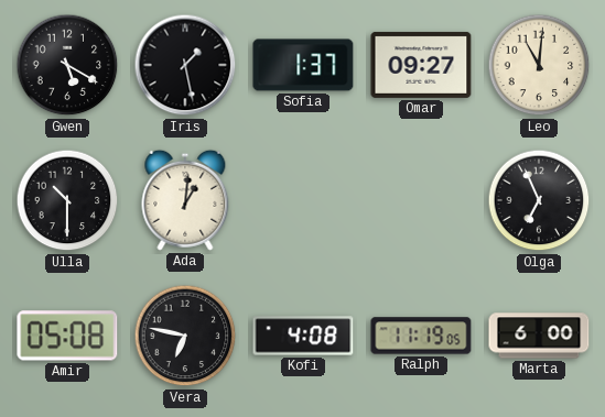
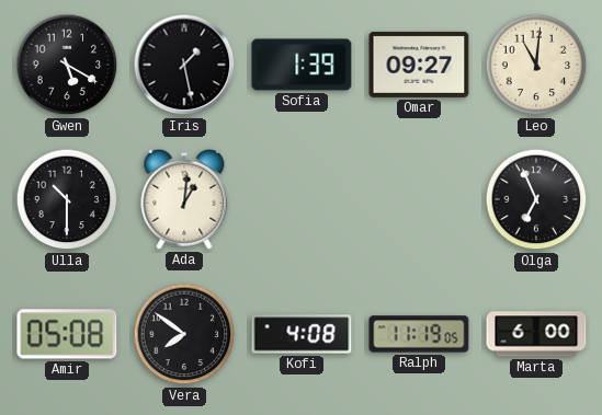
Sofia: 1:37 -> 1:39 (302, 65)
Vera: 6:47 -> 7:51 (184, 334)
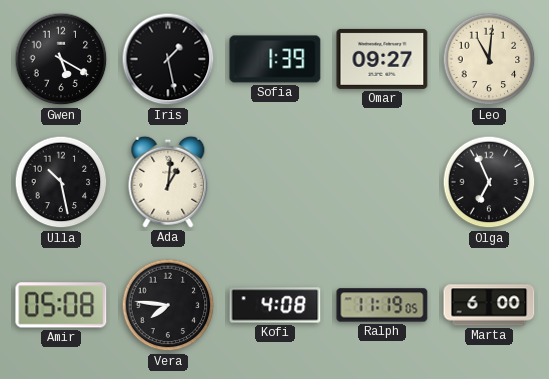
Ulla: 10:30 -> 10:28 (61, 182)
Vera: 7:51 -> 7:46 (168, 305)
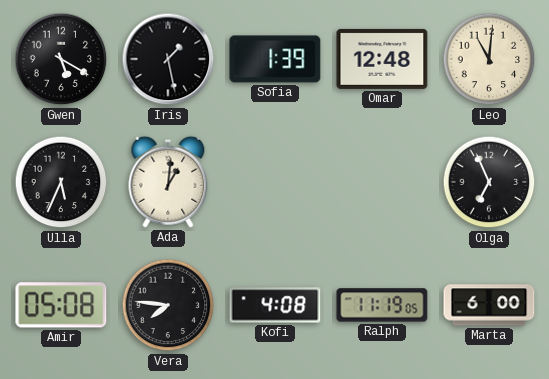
Omar: 09:27 -> 12:48 (382, 59)
Ulla: 10:28 -> 5:34 (61, 182)
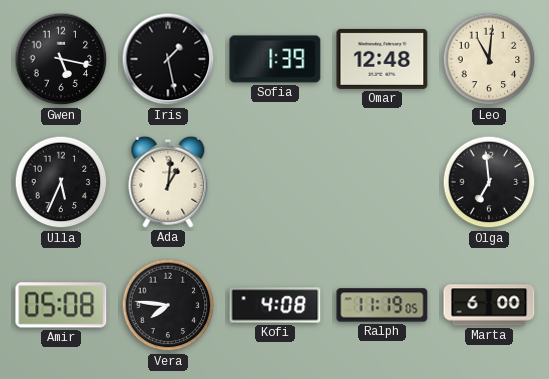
Gwen: 5:20 -> 5:17 (61, 59)
Olga: 6:56 -> 6:59 (489, 182)
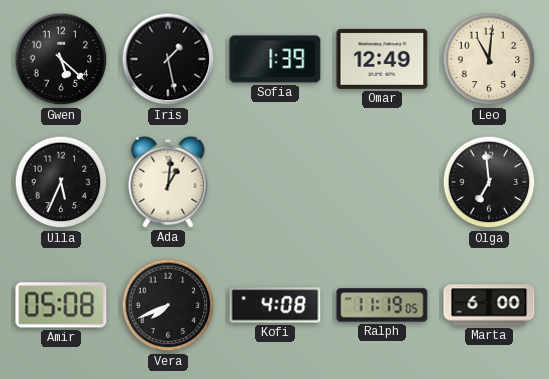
Gwen: 5:17 -> 5:22 (61, 59)
Omar: 12:48 -> 12:49 (382, 59)
Vera: 7:46 -> 7:41 (168, 305)
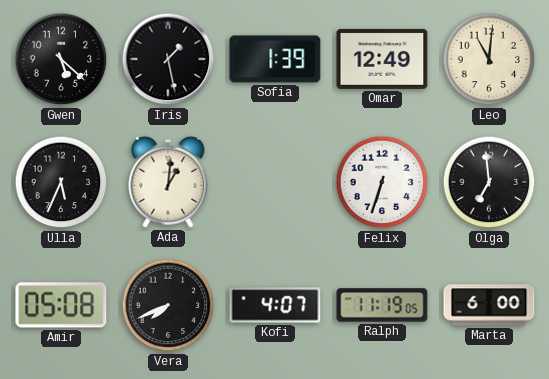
Felix: none -> 6:33 (382, 182)
Kofi: 4:08 -> 4:07 (275, 305)
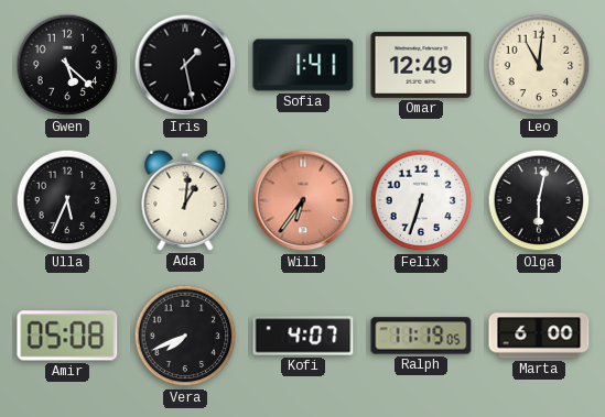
Sofia: 1:39 -> 1:41 (303, 65)
Will: none -> 6:36 (303, 200)
Olga: 6:59 -> 6:02 (539, 200)
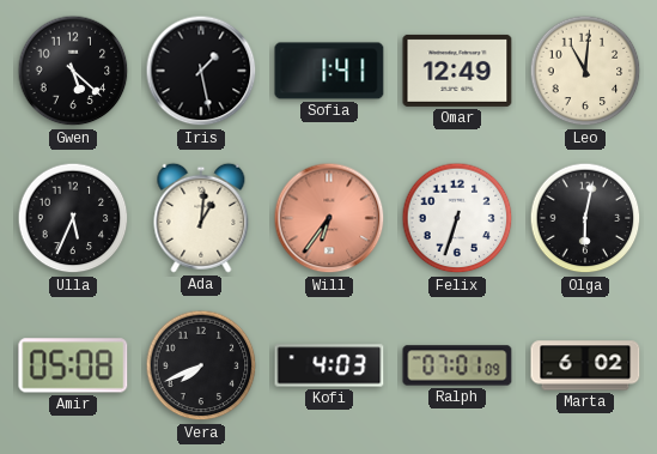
Kofi: 4:07 -> 4:03 (329, 365)
Ralph: 11:19 -> 07:01 (457, 365)
Marta: 6:00 -> 6:02 (585, 365)
